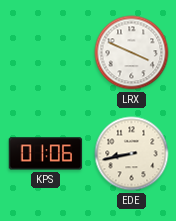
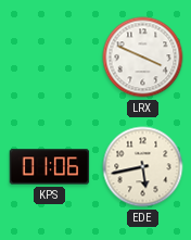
EDE: 8:43 -> 5:43 (143, 167)
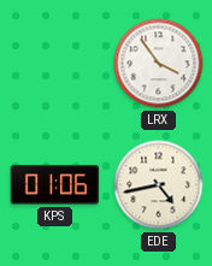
LRX: 3:49 -> 3:54 (159, 64)
EDE: 5:43 -> 4:43 (159, 185)
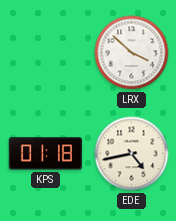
LRX: 3:54 -> 3:52 (132, 53)
KPS: 01:06 -> 01:18 (46, 154)
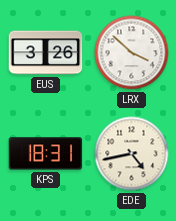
EUS: none -> 3:26 (46, 53)
KPS: 01:18 -> 18:31 (46, 154)
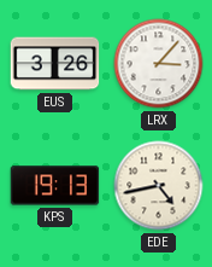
LRX: 3:52 -> 3:07 (159, 64)
KPS: 18:31 -> 19:13 (55, 186)
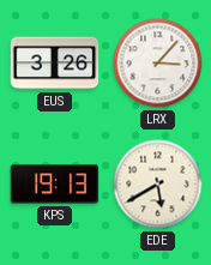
EDE: 4:43 -> 5:40 (158, 185)
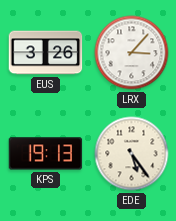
EDE: 5:40 -> 5:24 (132, 154)
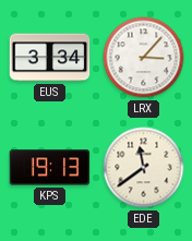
EUS: 3:26 -> 3:34 (50, 58)
EDE: 5:24 -> 11:39 (144, 168)
